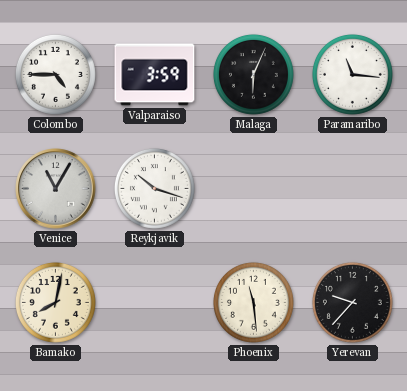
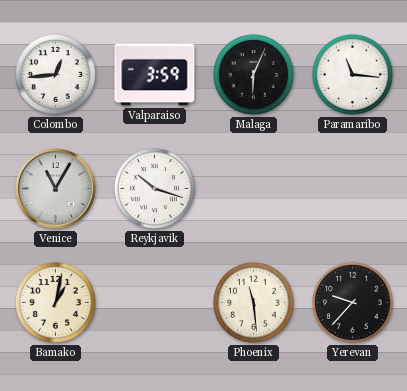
Colombo: 4:45 -> 12:44 (55, 74)
Bamako: 8:02 -> 1:02 (55, 302)
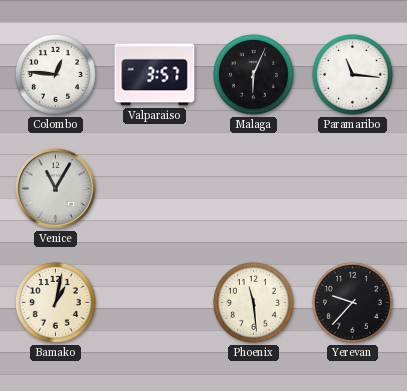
Colombo: 12:44 -> 12:46 (55, 74)
Valparaiso: 3:59 -> 3:57 (155, 75)
Reykjavik: 10:18 -> none (154, 188)
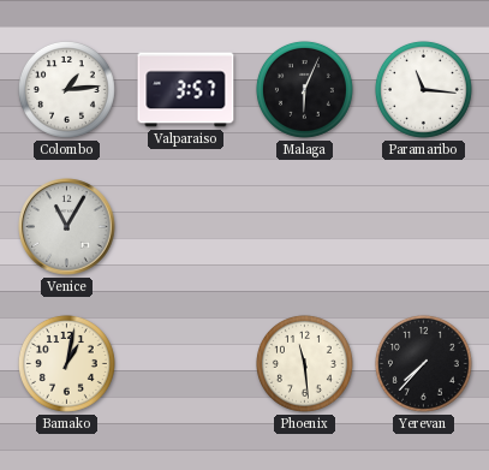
Colombo: 12:46 -> 1:14 (66, 89)
Yerevan: 9:37 -> 7:37 (423, 363)
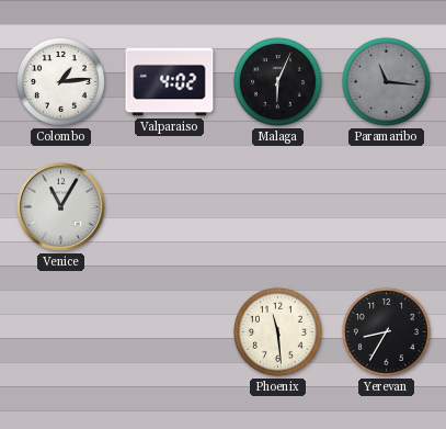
Valparaiso: 3:57 -> 4:02 (170, 82)
Paramaribo dial: white -> grey (386, 81)
Bamako: 1:02 -> none (66, 363)
Yerevan: 7:37 -> 8:35 (386, 331)
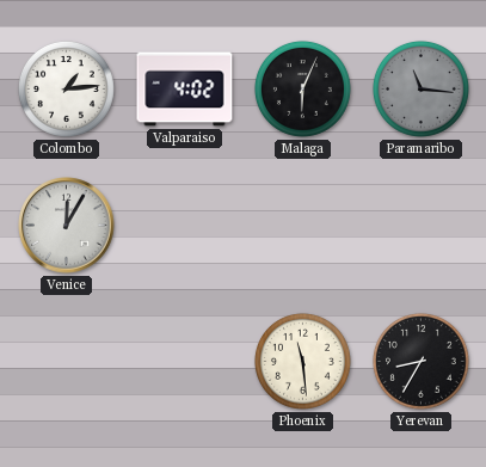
Venice: 11:05 -> 12:05 (67, 226)
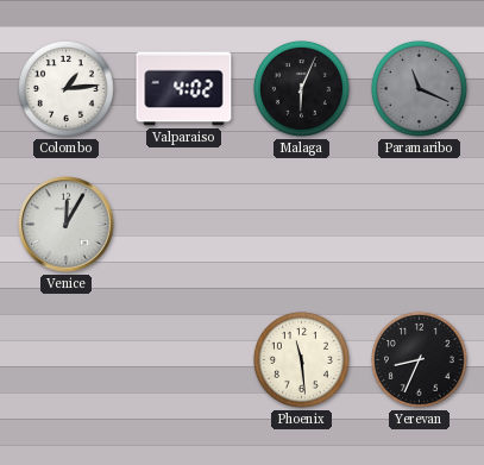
Paramaribo: 11:16 -> 11:19 (419, 88)
Yerevan: 8:35 -> 8:34 (419, 359)
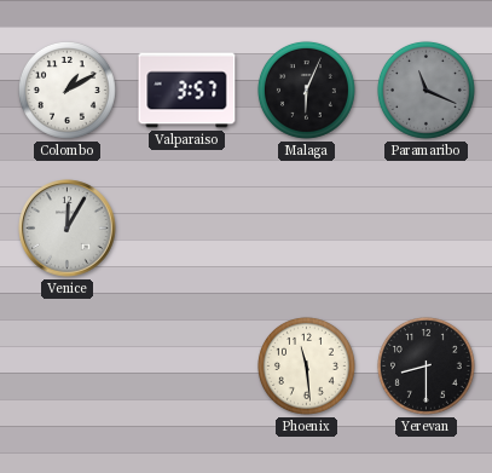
Colombo: 1:14 -> 1:10 (66, 90)
Valparaiso: 4:02 -> 3:57 (187, 91)
Yerevan: 8:34 -> 8:30 (426, 365)
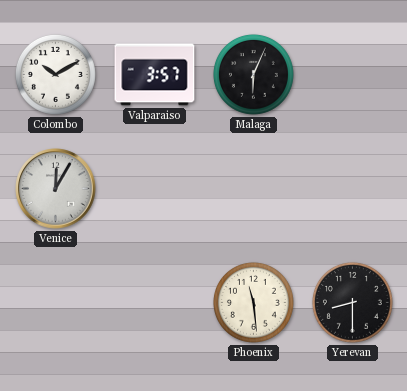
Colombo: 1:10 -> 10:10 (55, 74)
Paramaribo: 11:19 -> none (426, 90)
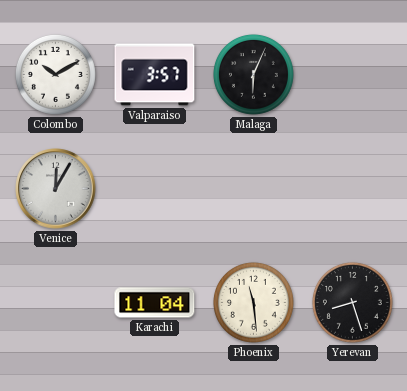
Karachi: none -> 11:04 (155, 303)
Yerevan: 8:30 -> 8:27 (352, 302)
